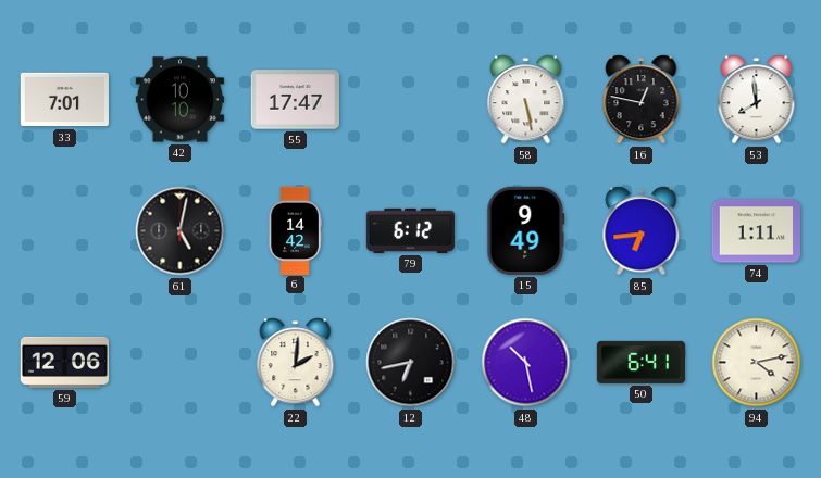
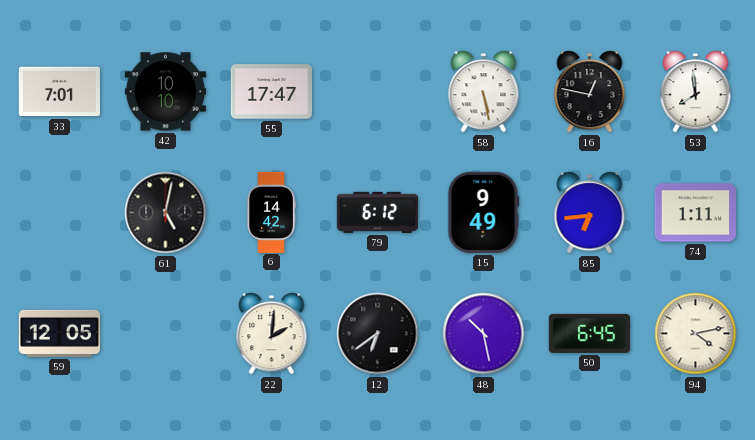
59: 12:06 -> 12:05 (59, 333)
12: 6:43 -> 6:39 (378, 334)
50: 6:41 -> 6:45 (589, 333)
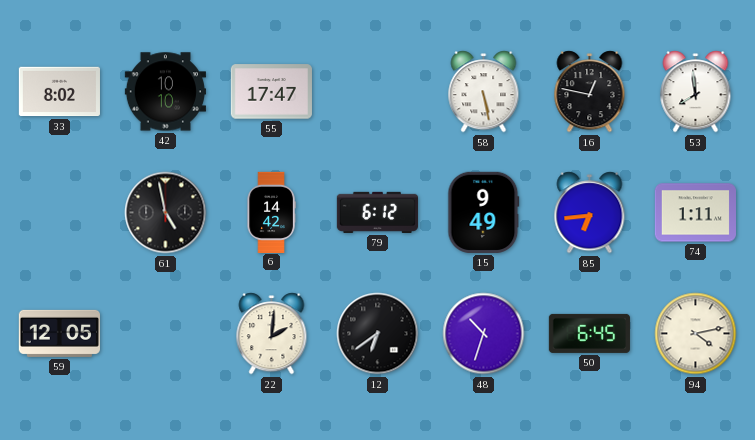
33: 7:01 -> 8:02 (59, 92)
61: 5:02 -> 4:58 (166, 213)
48: 10:28 -> 10:33 (484, 334)
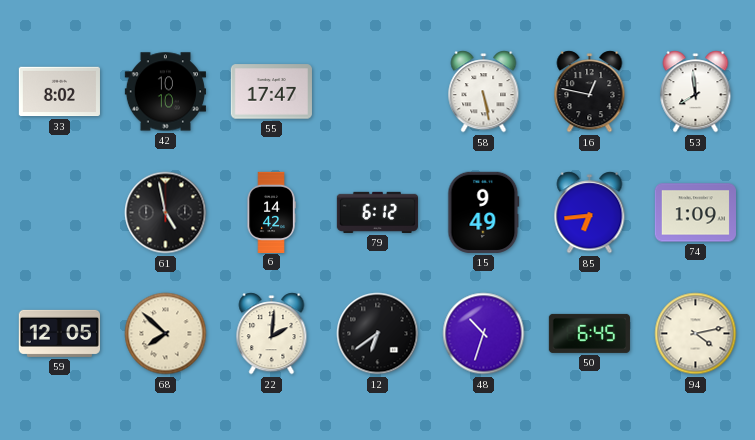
74: 1:11 -> 1:09 (695, 213)
68: none -> 7:52 (166, 334)
